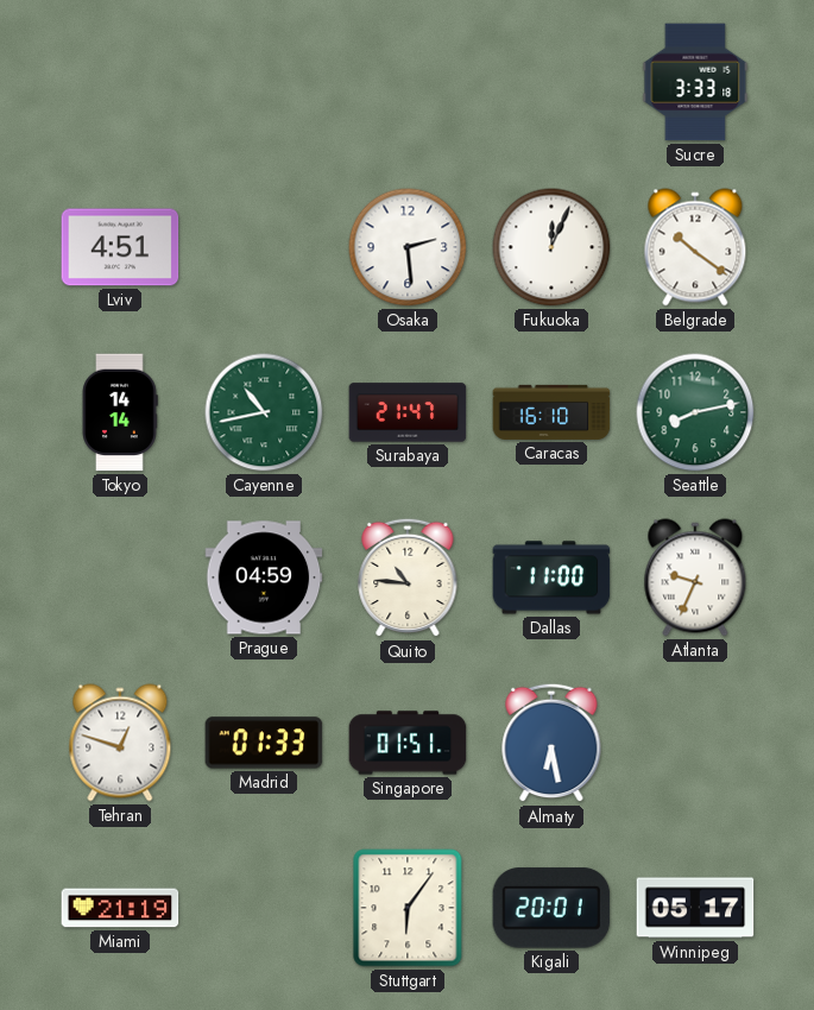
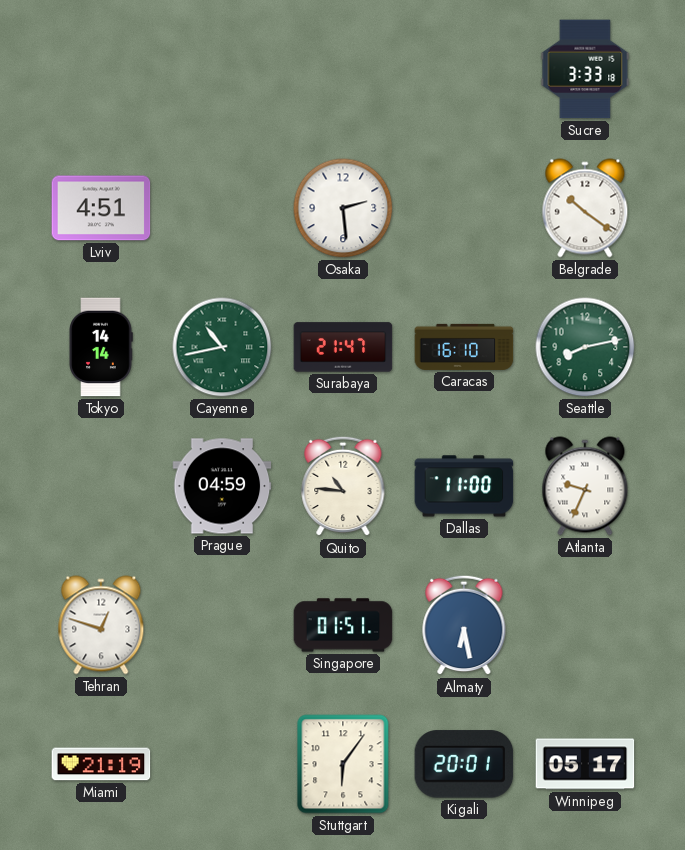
Fukuoka: 12:04 -> none (551, 247)
Madrid: 01:33 -> none (264, 743)
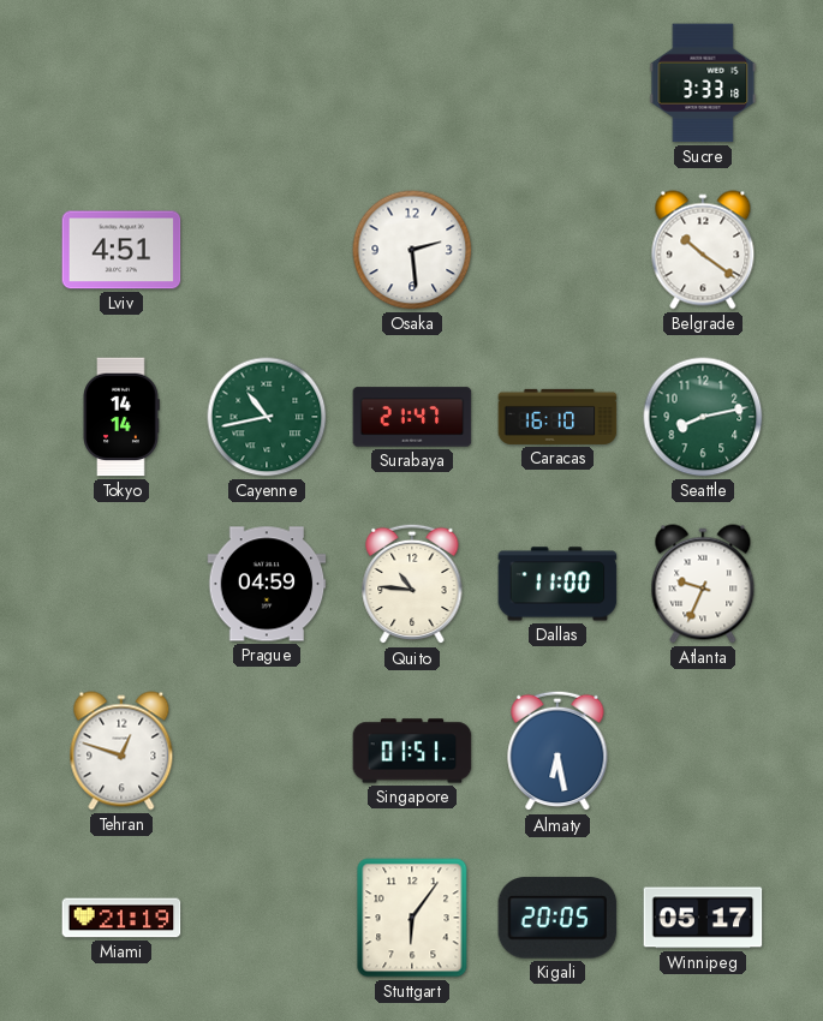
Kigali: 20:01 -> 20:05 (557, 918)
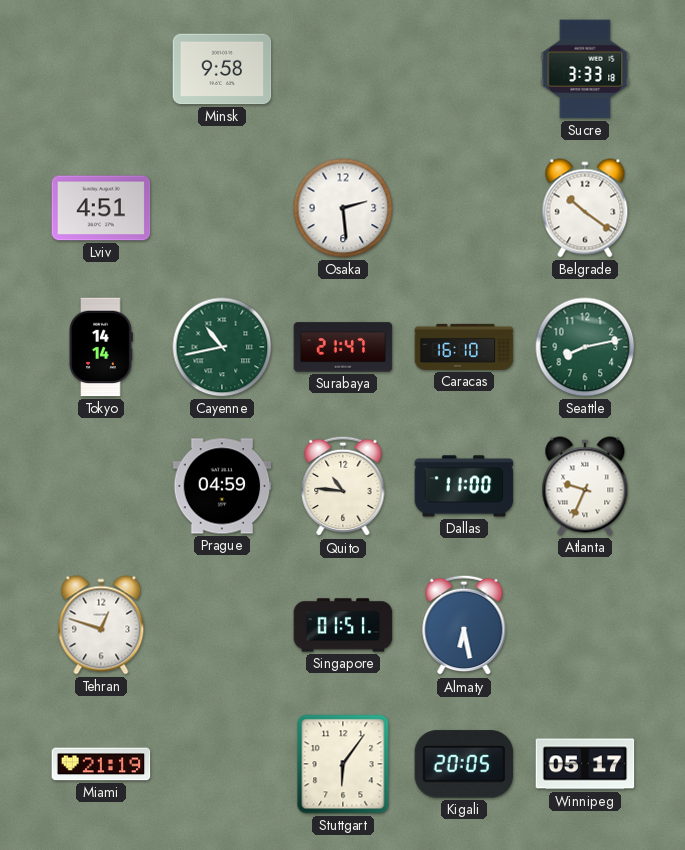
Minsk: none -> 9:58 (222, 69)
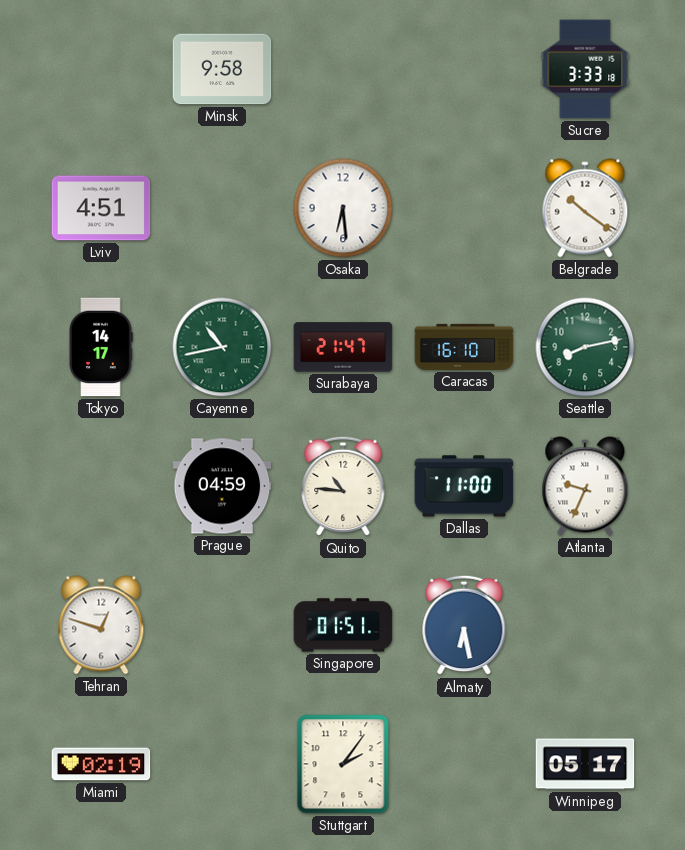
Osaka: 2:29 -> 6:29 (343, 208)
Tokyo: 14:14 -> 14:17 (101, 347)
Miami: 21:19 -> 02:19 (101, 764)
Stuttgart: 6:06 -> 2:06 (343, 764)
Kigali: 20:05 -> none (464, 764)
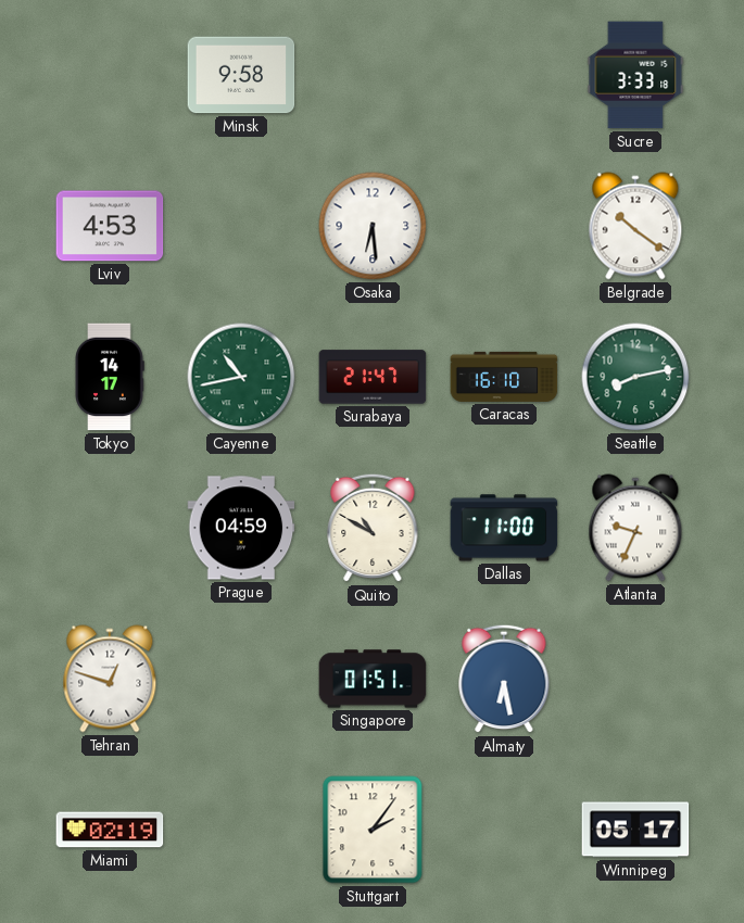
Lviv: 4:51 -> 4:53 (110, 226)
Quito: 10:46 -> 10:50 (373, 528)
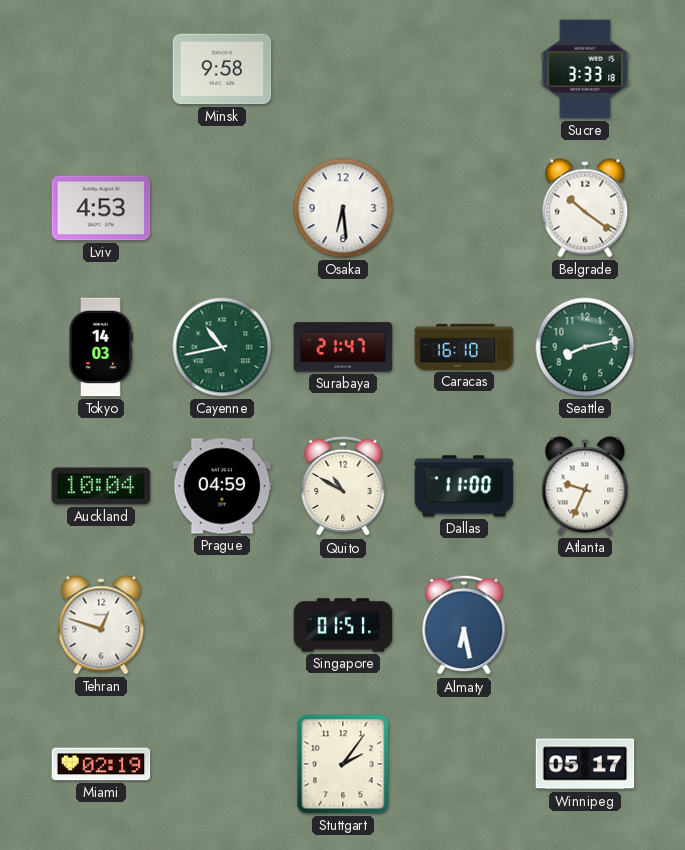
Tokyo: 14:17 -> 14:03 (101, 347)
Auckland: none -> 10:04 (101, 486)
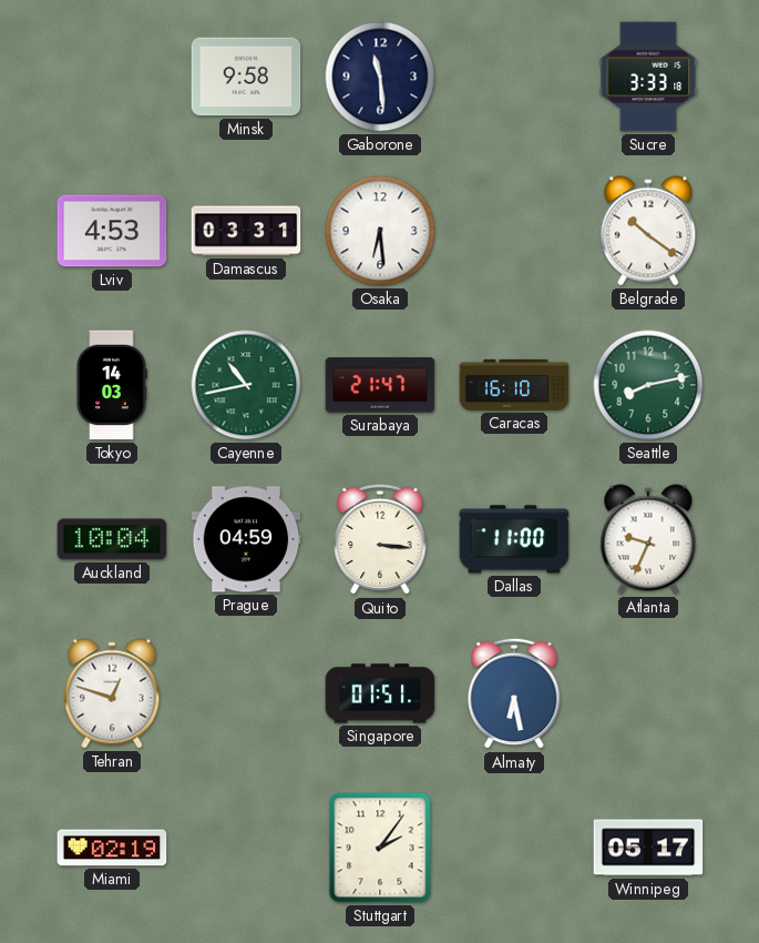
Gaborone: none -> 11:29 (380, 77)
Damascus: none -> 03:31 (246, 231)
Quito: 10:50 -> 3:16 (380, 539)
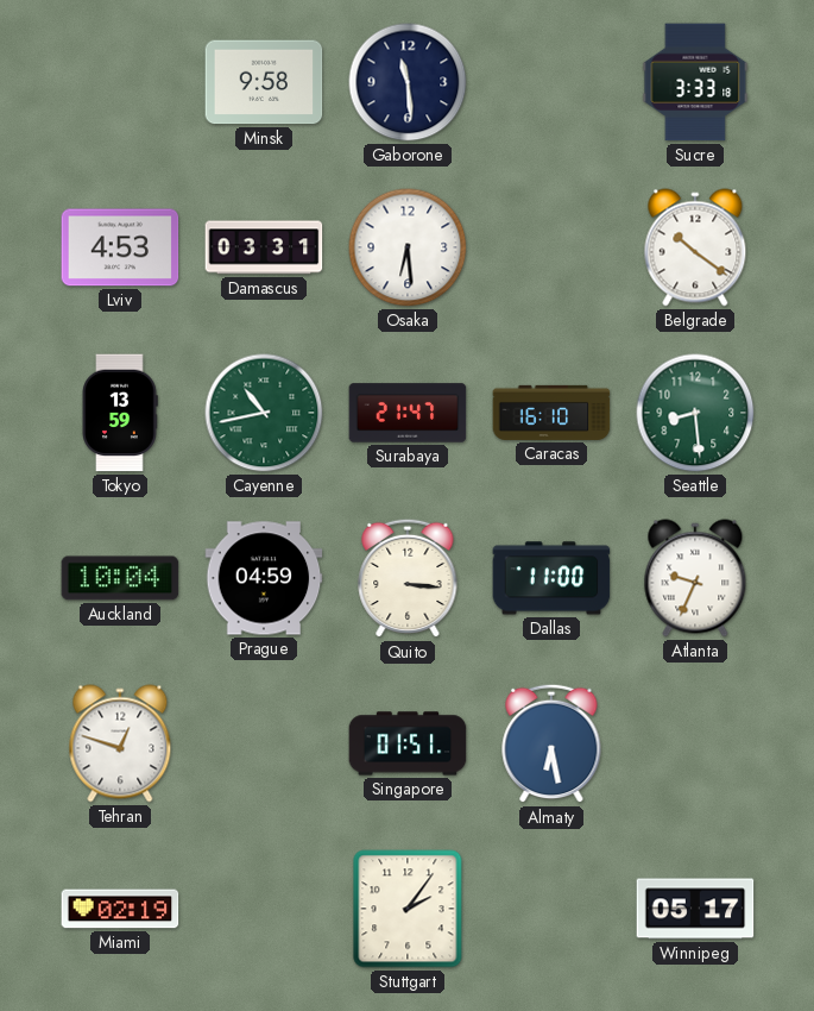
Tokyo: 14:03 -> 13:59 (120, 413)
Seattle: 8:13 -> 8:29 (695, 413)
